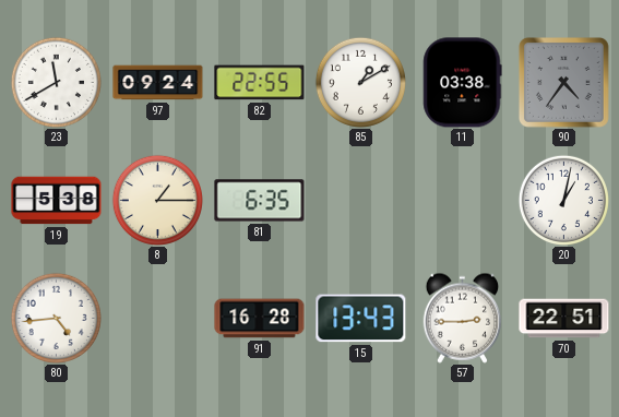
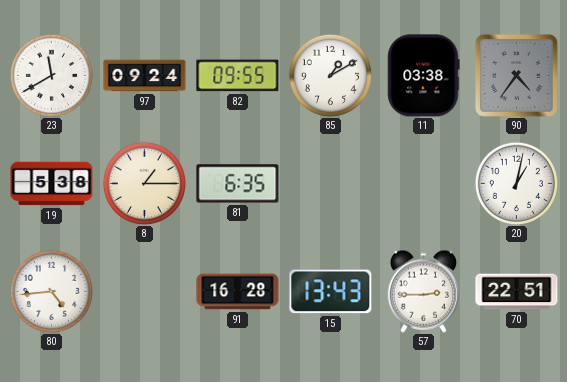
82: 22:55 -> 09:55 (238, 76)
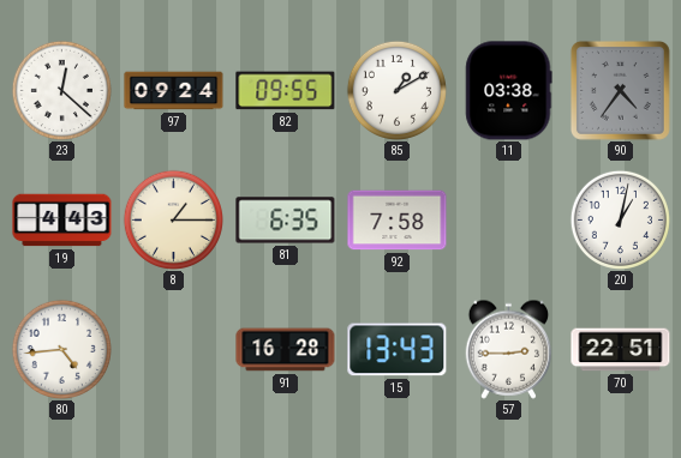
23: 11:40 -> 12:22 (61, 90)
19: 5:38 -> 4:43 (62, 221)
92: none -> 7:58 (398, 221)
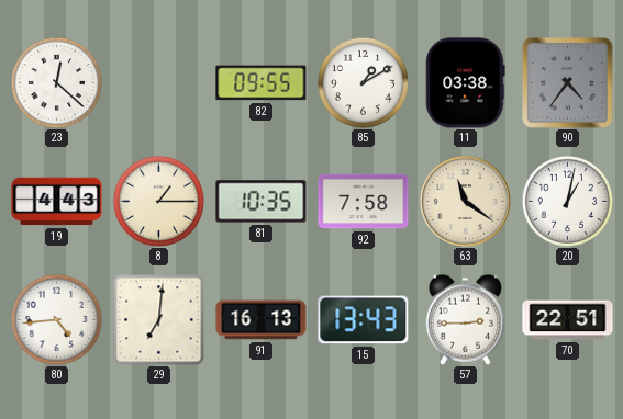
97: 09:24 -> none (174, 91)
81: 6:35 -> 10:35 (262, 202)
63: none -> 11:21 (465, 201)
29: none -> 7:01 (158, 319)
91: 16:28 -> 16:13 (262, 320)
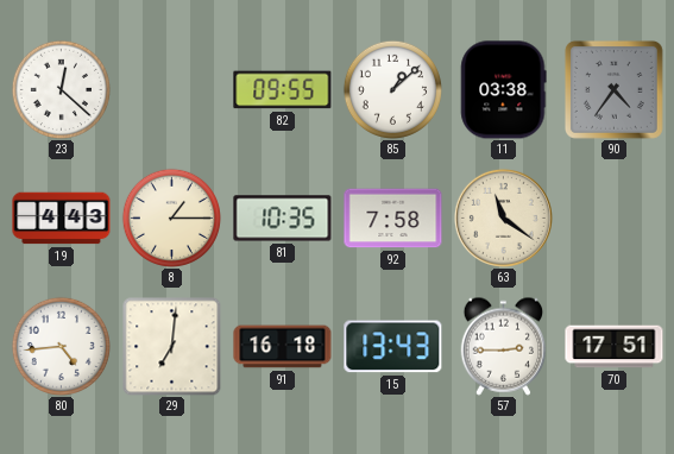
85: 1:10 -> 1:08 (392, 89)
20: 1:02 -> none (567, 201)
91: 16:13 -> 16:18 (283, 347)
70: 22:51 -> 17:51 (615, 347)
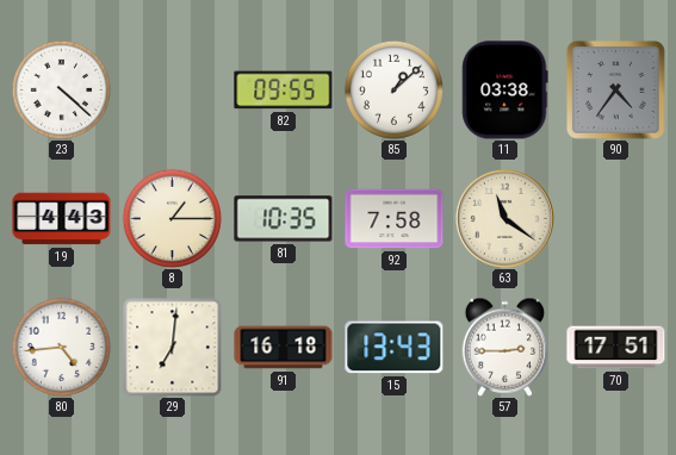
23: 12:22 -> 4:22 (61, 89)
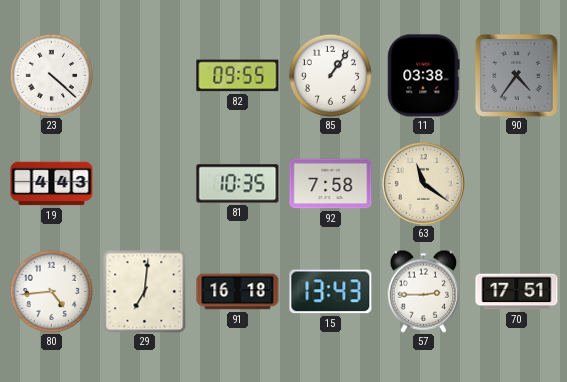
85: 1:08 -> 1:06 (330, 75)
8: 1:15 -> none (172, 218)
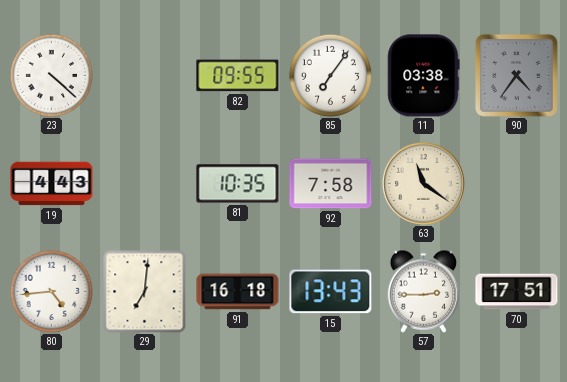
85: 1:06 -> 7:06 (330, 75)
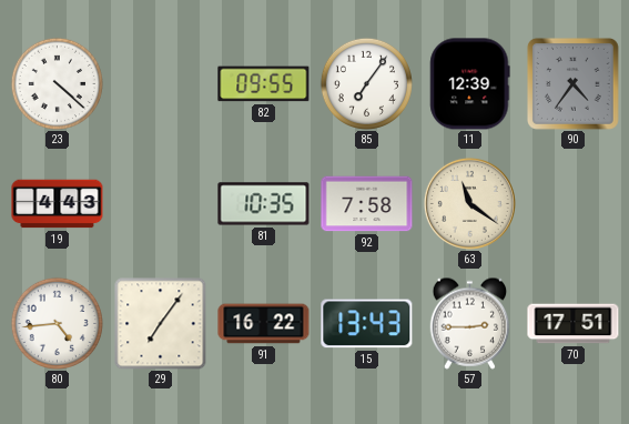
11: 03:38 -> 12:39 (470, 84)
29: 7:01 -> 7:06 (160, 323)
91: 16:18 -> 16:22 (264, 324)
